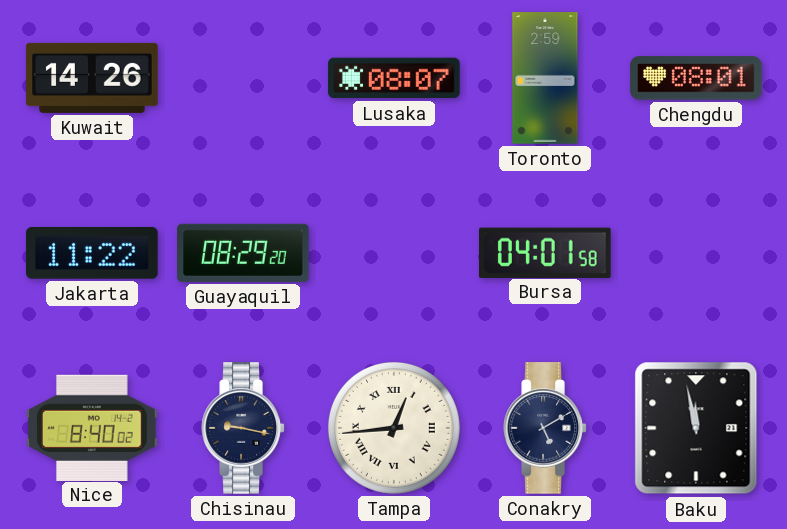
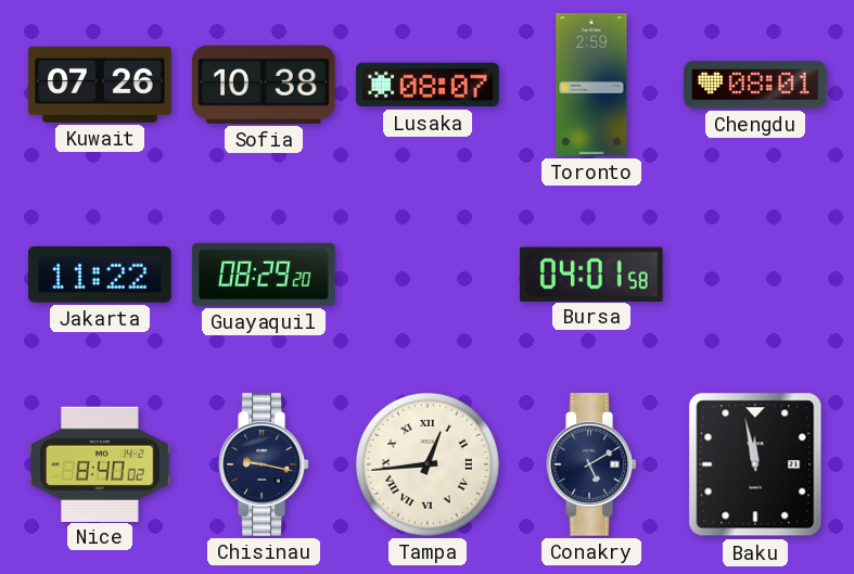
Kuwait: 14:26 -> 07:26 (100, 85)
Sofia: none -> 10:38 (264, 85)
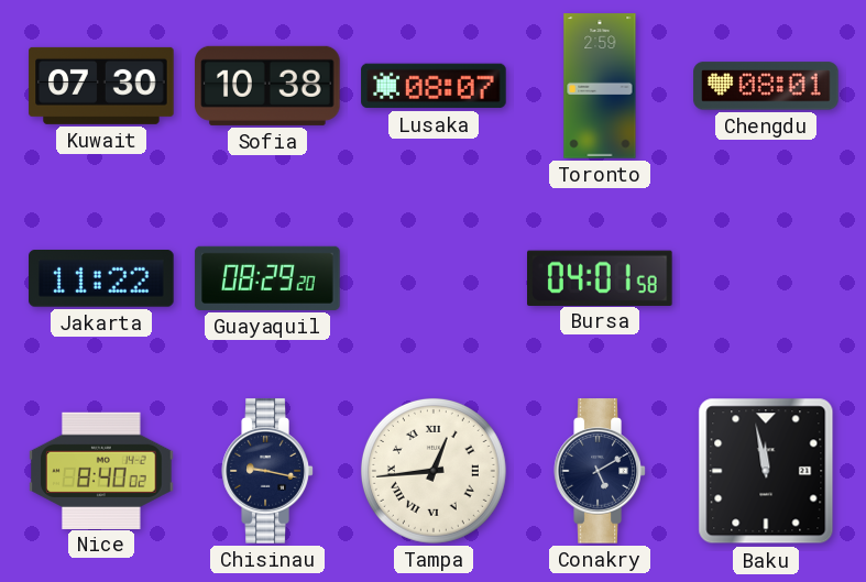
Kuwait: 07:26 -> 07:30 (101, 86)
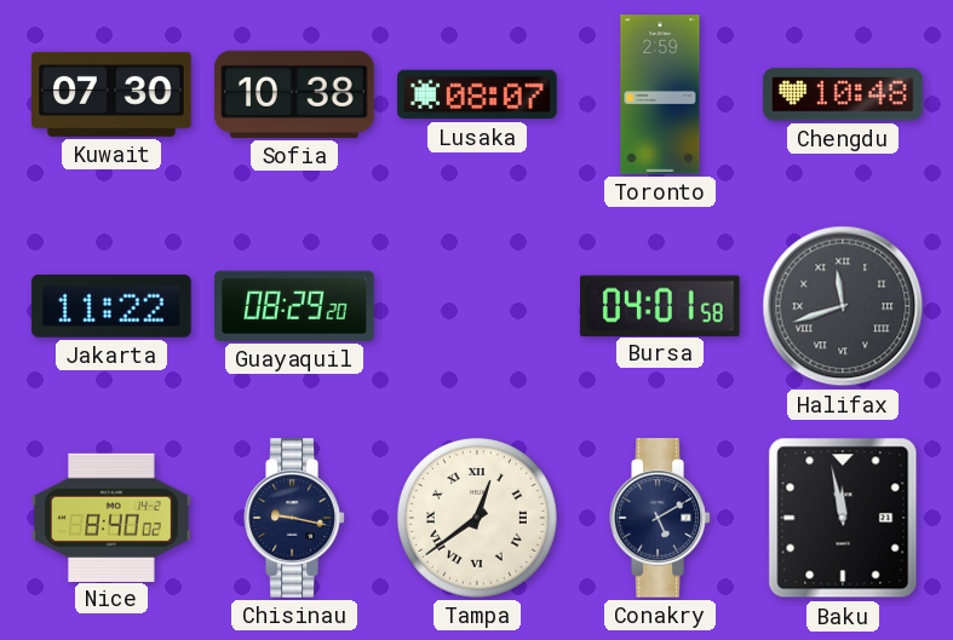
Chengdu: 08:01 -> 10:48 (843, 94)
Halifax: none -> 11:42 (843, 306)
Tampa: 12:44 -> 12:39 (477, 518)
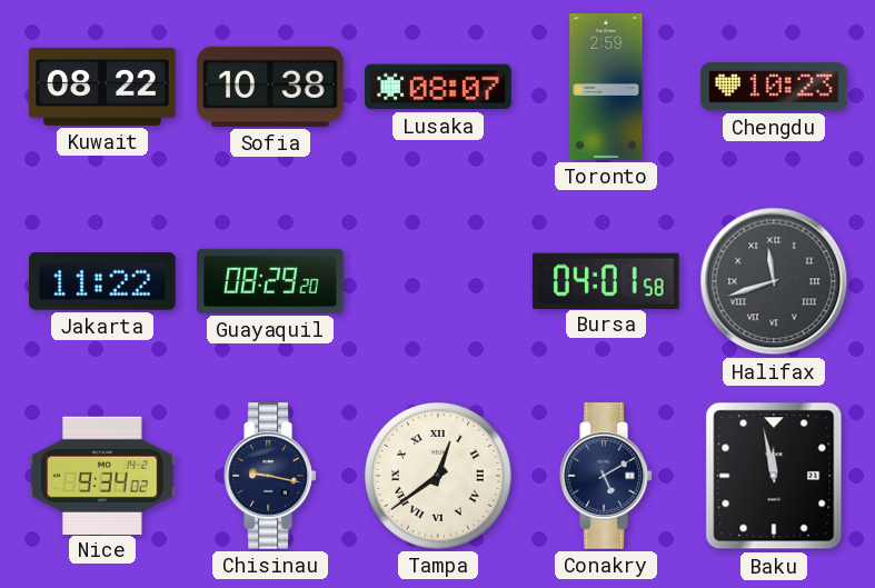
Kuwait: 07:30 -> 08:22 (102, 87)
Chengdu: 10:48 -> 10:23 (774, 87)
Nice: 8:40 -> 9:34 (102, 475)
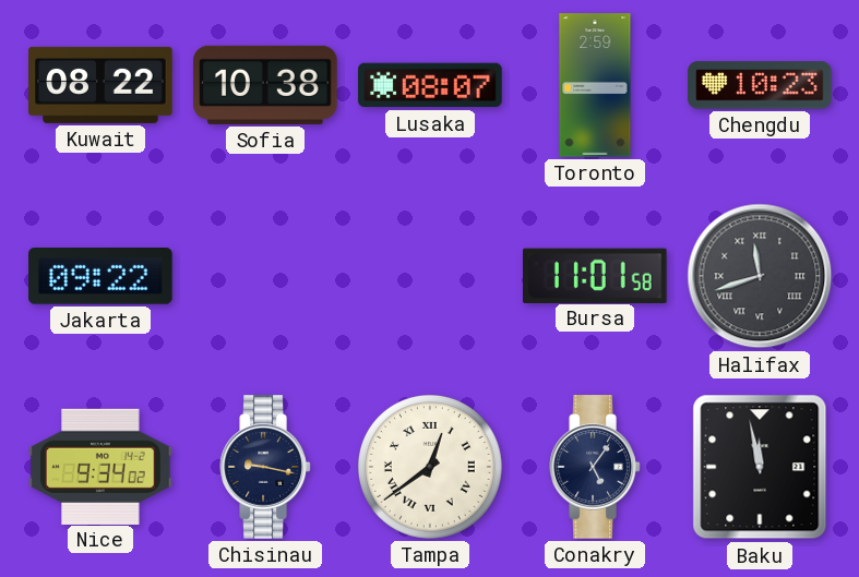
Jakarta: 11:22 -> 09:22 (100, 276)
Guayaquil: 08:29 -> none (270, 281)
Bursa: 04:01 -> 11:01 (596, 275)
Conakry: 5:10 -> 5:06 (595, 467)
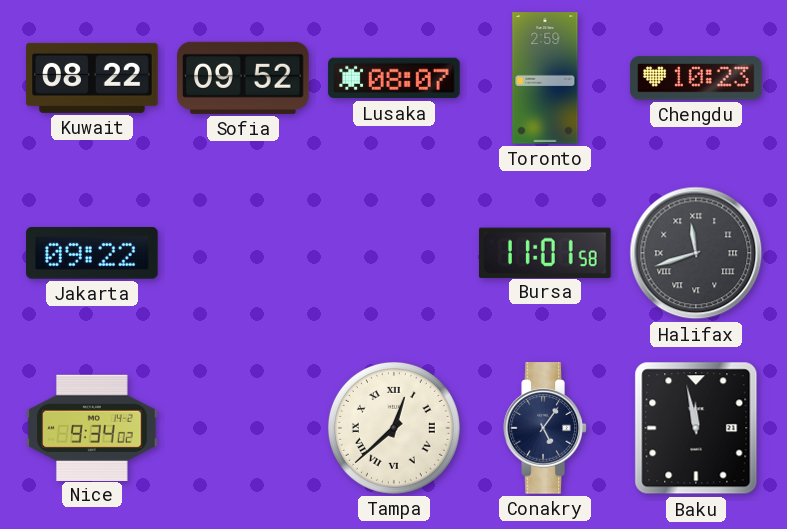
Sofia: 10:38 -> 09:52 (243, 78)
Chisinau: 9:17 -> none (265, 467)
Tampa: 12:39 -> 12:38 (394, 428)
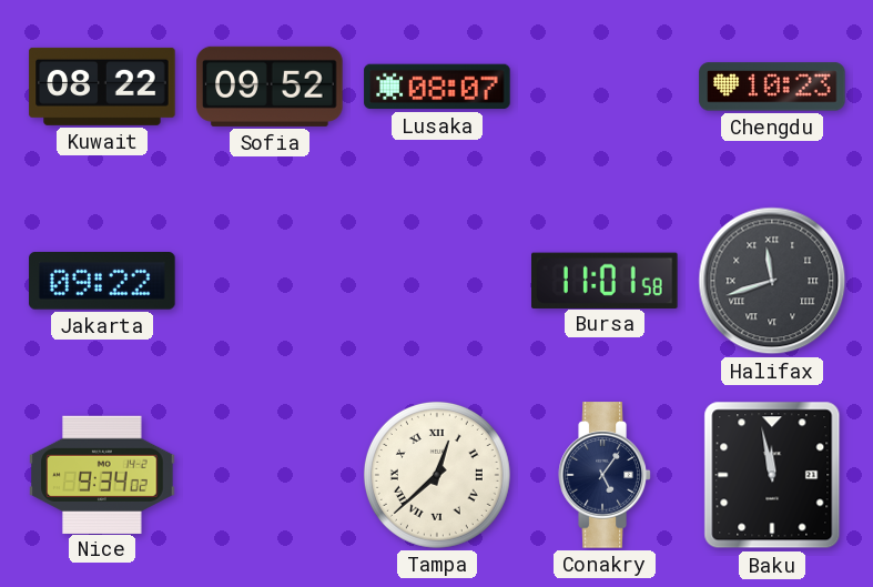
Toronto: 2:59 -> none (545, 78)
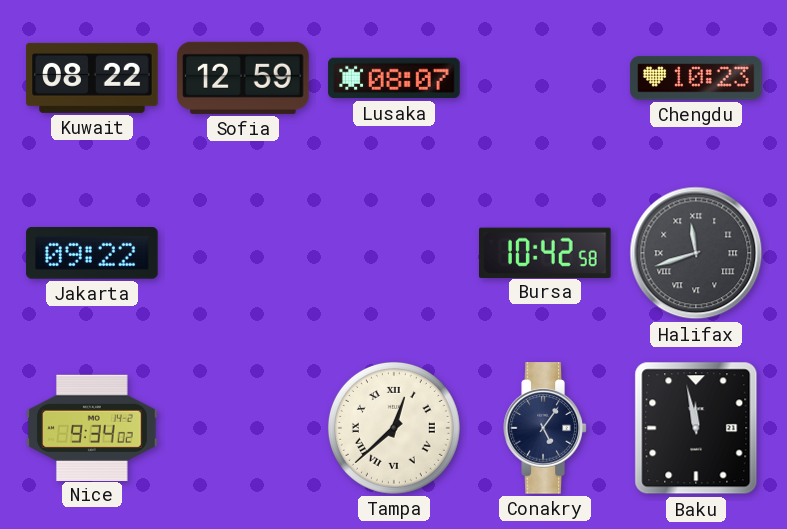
Sofia: 09:52 -> 12:59 (243, 78)
Bursa: 11:01 -> 10:42 (546, 252)
